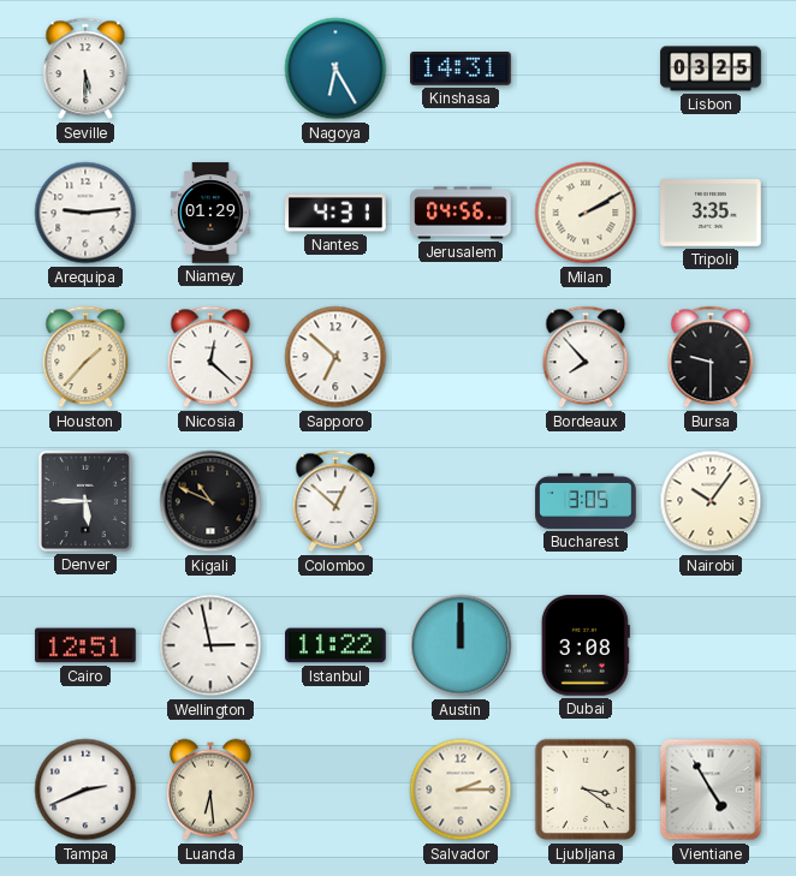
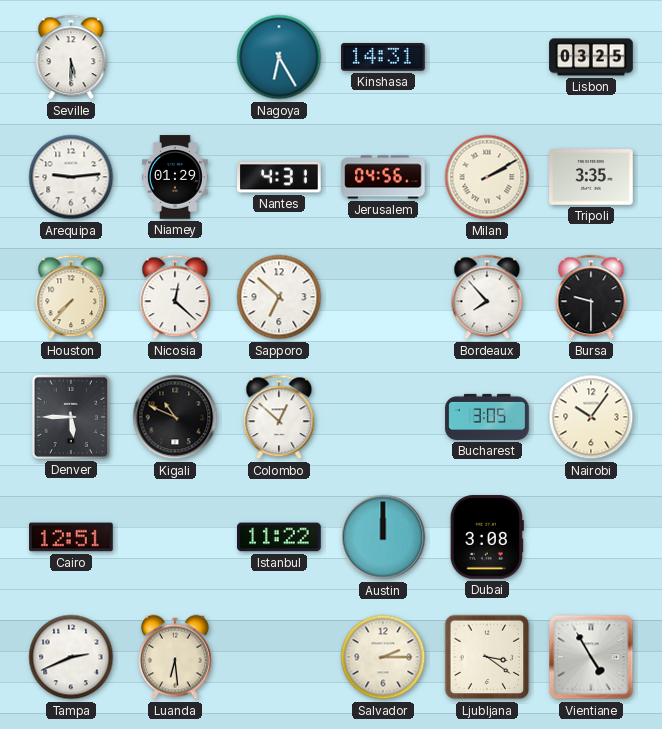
Houston: 1:37 -> 7:37 (71, 297)
Wellington: 2:58 -> none (210, 645)
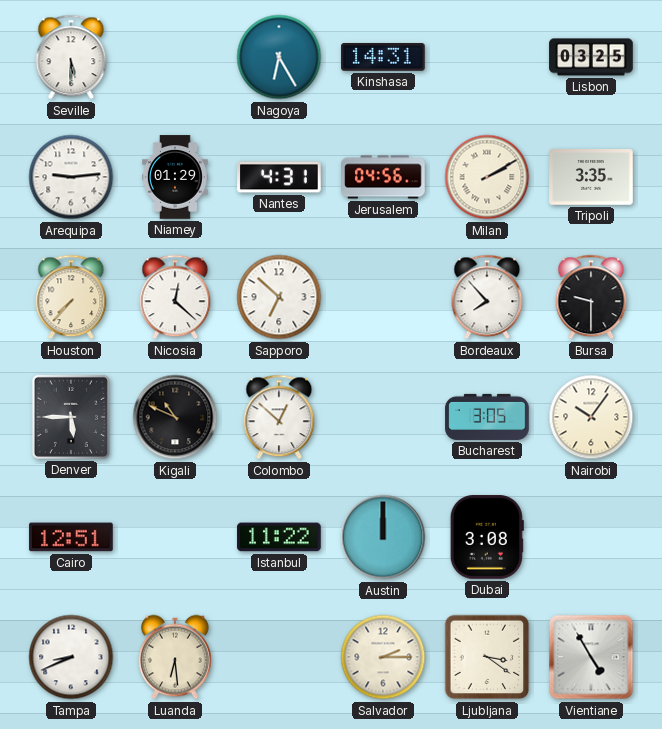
Tampa: 2:41 -> 8:41 (71, 657)
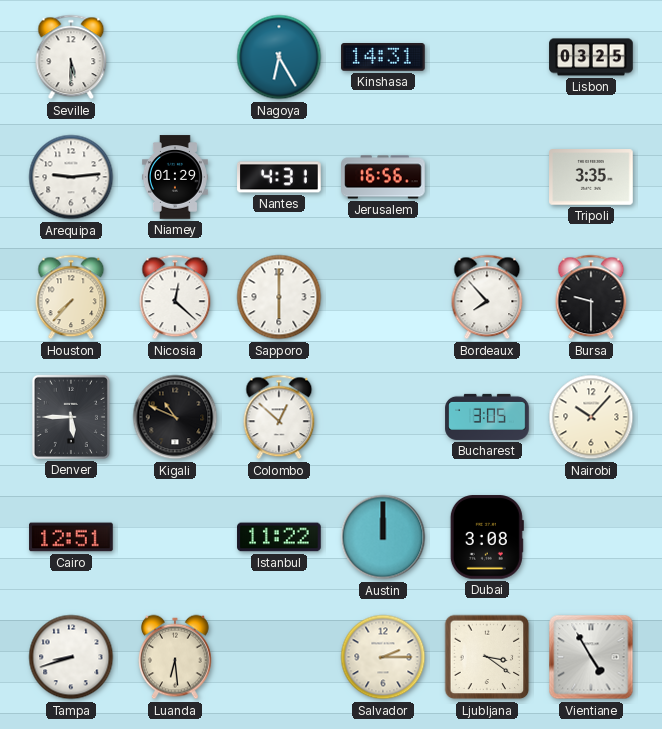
Jerusalem: 04:56 -> 16:56 (383, 177)
Milan: 2:10 -> none (487, 177)
Sapporo: 6:52 -> 6:00 (279, 297)
Nairobi: 10:06 -> 10:07 (591, 417)
Tampa: 8:41 -> 8:42 (71, 657)
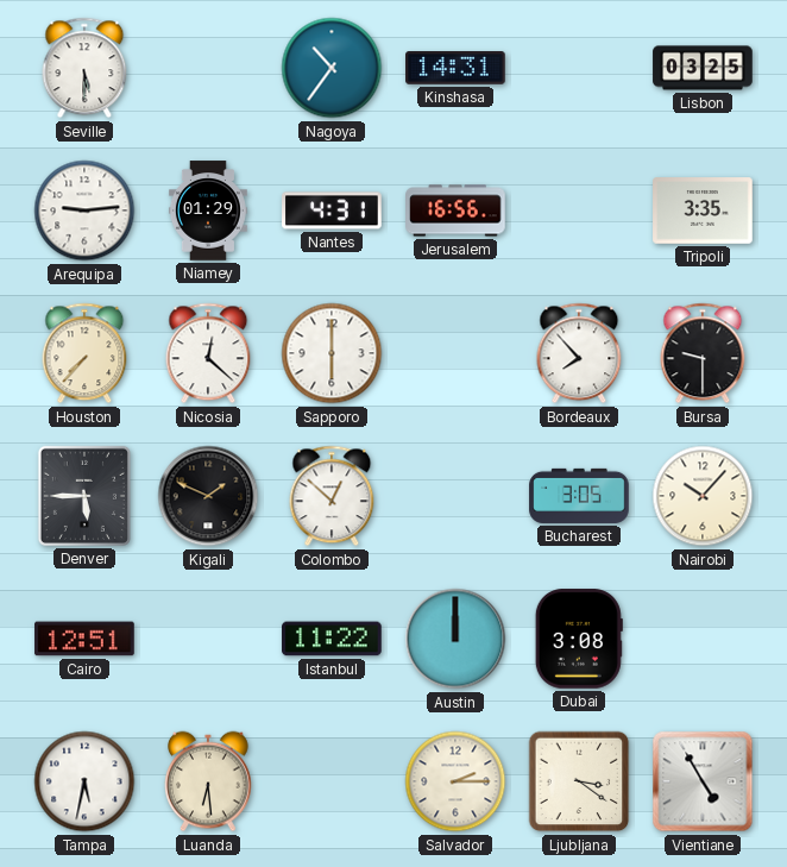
Nagoya: 6:25 -> 10:36 (332, 68)
Kigali: 10:49 -> 1:49 (208, 496)
Tampa: 8:42 -> 5:32 (84, 781)
